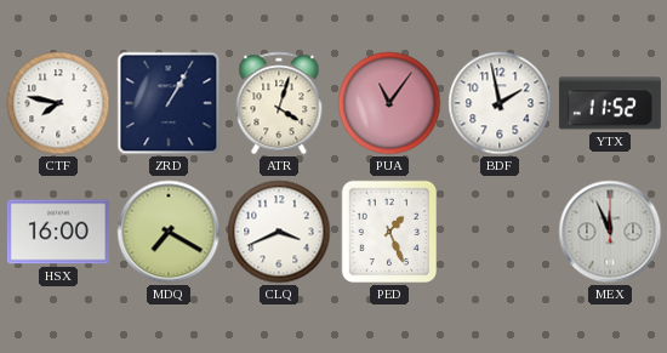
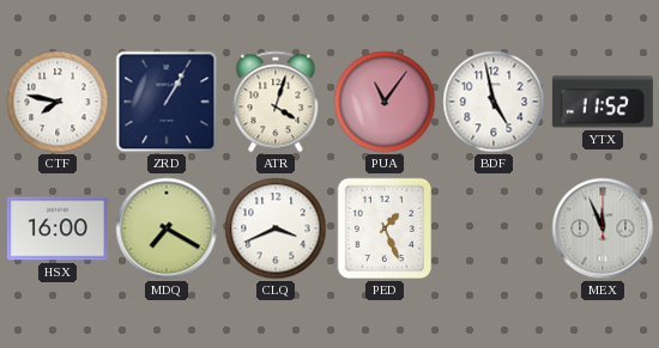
BDF: 1:58 -> 4:58 (494, 102)
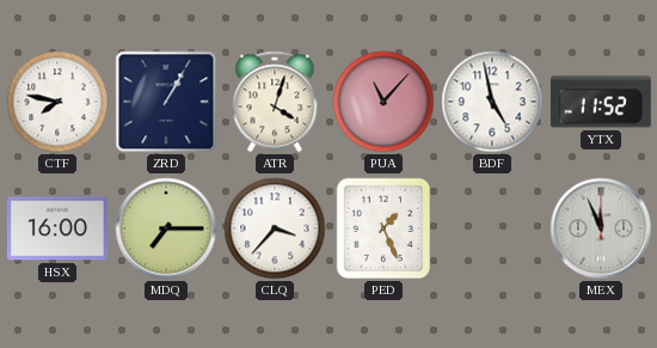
PUA: 11:06 -> 11:07 (383, 102)
MDQ: 7:20 -> 7:15 (166, 228)
CLQ: 3:41 -> 3:37 (275, 228)
